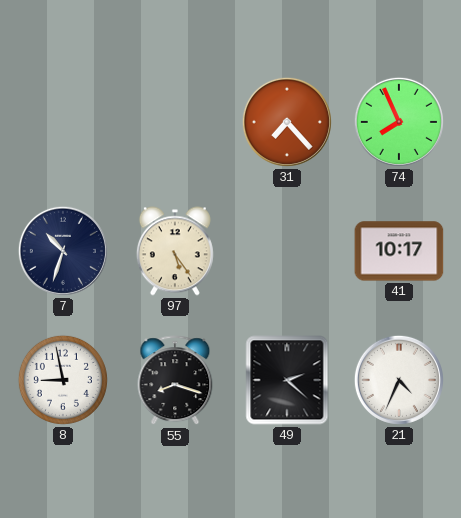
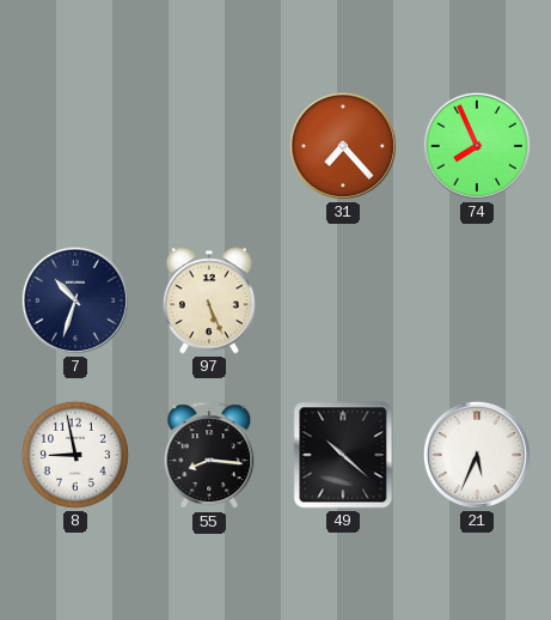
97: 5:24 -> 5:26 (209, 300)
41: 10:17 -> none (399, 251)
55: 8:18 -> 8:16 (209, 456)
49: 2:22 -> 10:22 (343, 455)
21: 4:34 -> 5:34 (477, 455)
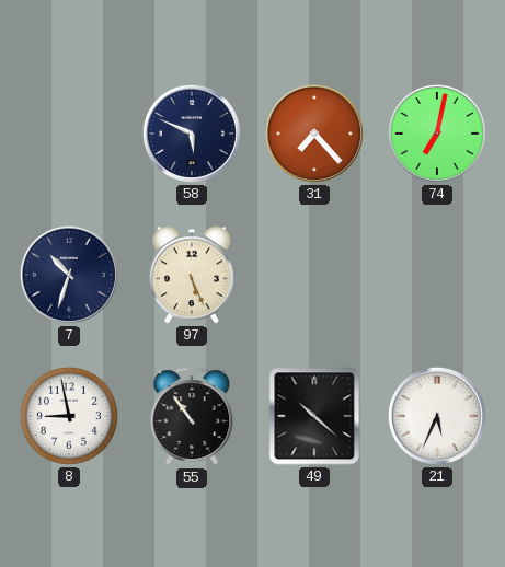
58: none -> 5:49 (192, 134)
74: 7:56 -> 7:02 (437, 134)
55: 8:16 -> 10:54 (192, 417)
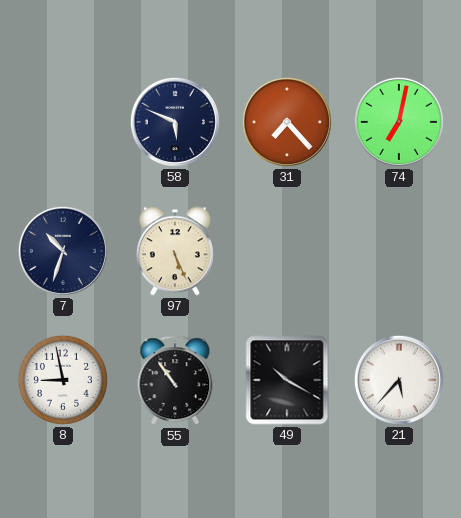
49: 10:22 -> 10:20 (287, 380)
21: 5:34 -> 5:37 (399, 380)
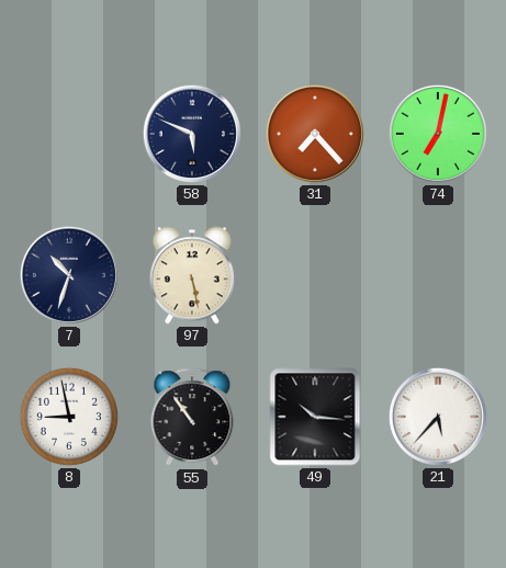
97: 5:26 -> 5:28 (192, 275)
49: 10:20 -> 10:16 (315, 417)
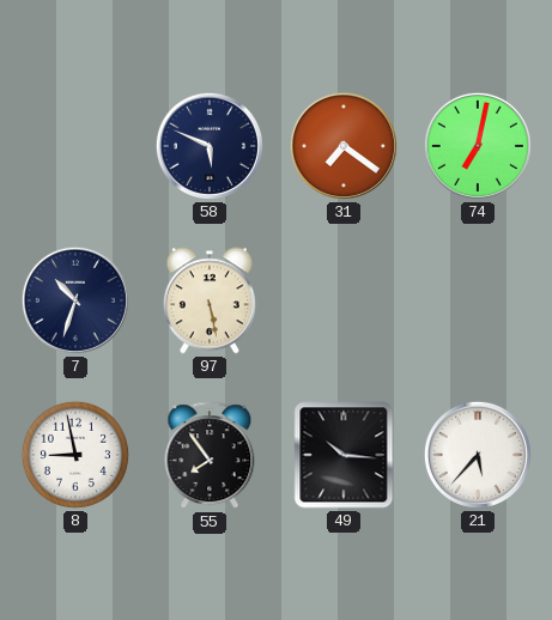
31: 7:23 -> 7:21 (344, 146)
55: 10:54 -> 7:54 (210, 456)
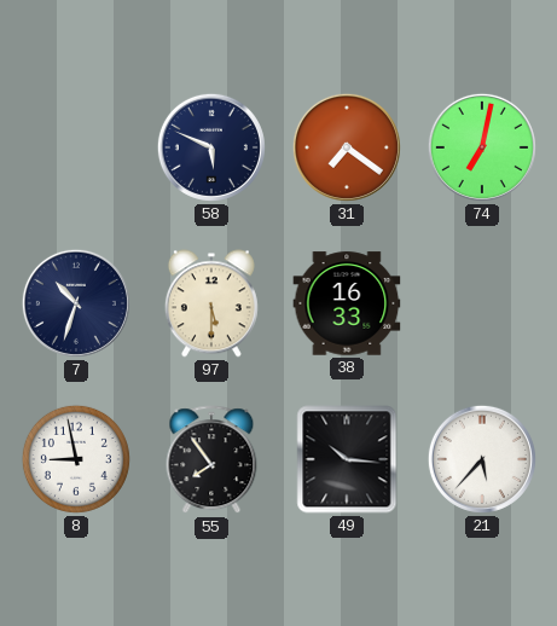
97: 5:28 -> 5:30 (211, 303)
38: none -> 16:33 (347, 303)
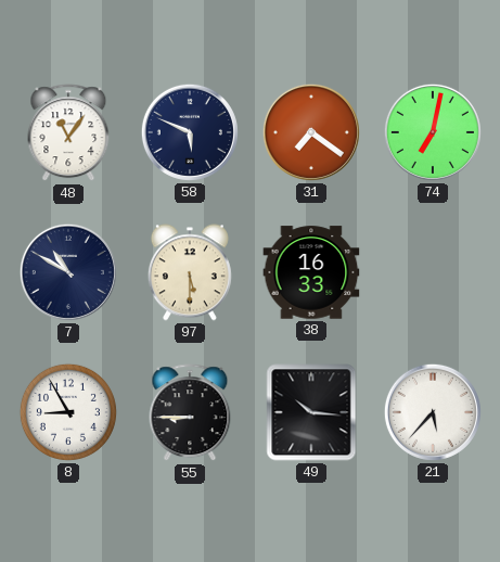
48: none -> 11:06 (68, 133)
7: 10:33 -> 10:50 (68, 272)
8: 8:58 -> 8:55 (68, 412)
55: 7:54 -> 8:45 (190, 413)
